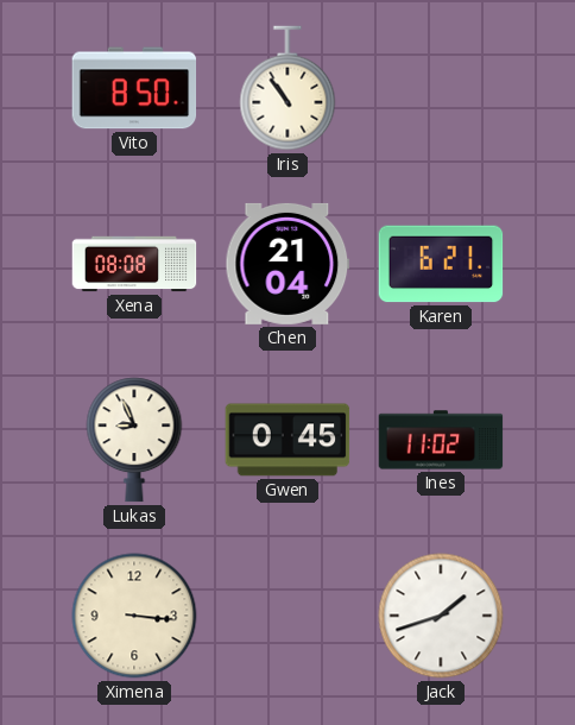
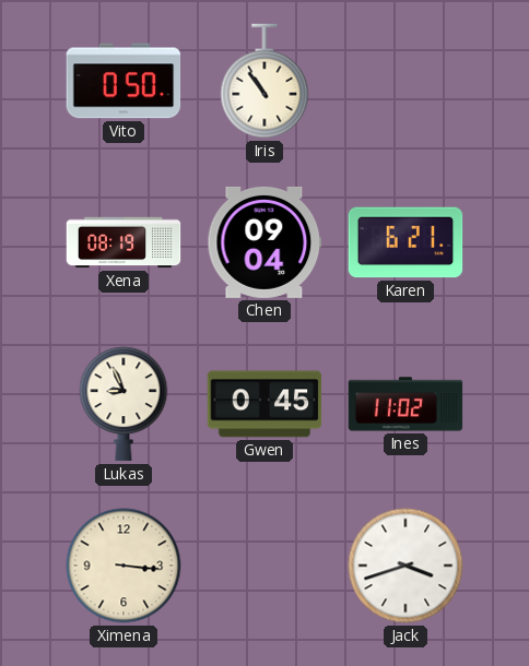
Vito: 8:50 -> 0:50 (124, 81)
Xena: 08:08 -> 08:19 (124, 242)
Chen: 21:04 -> 09:04 (264, 242)
Jack: 1:42 -> 3:42 (405, 566)
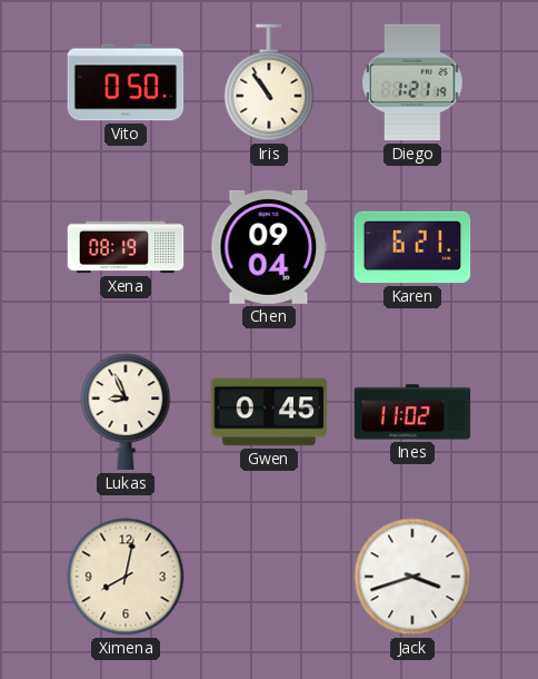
Diego: none -> 1:21 (412, 82)
Ximena: 3:16 -> 8:02 (126, 577)
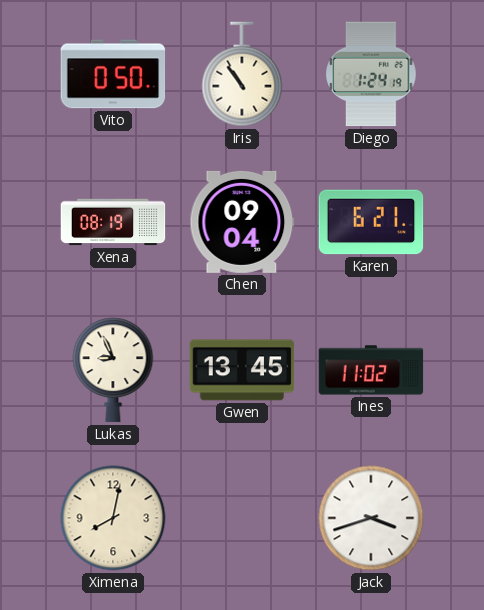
Diego: 1:21 -> 1:24 (371, 74)
Gwen: 0:45 -> 13:45 (242, 370)
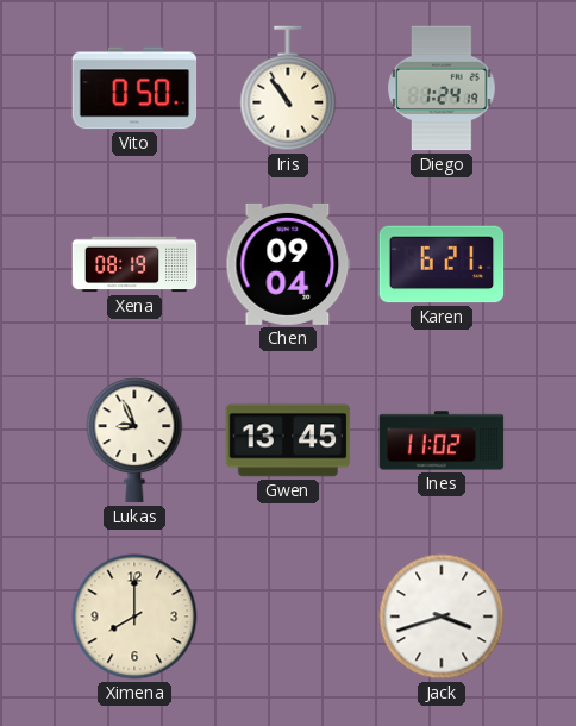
Ximena: 8:02 -> 8:00 (134, 617)
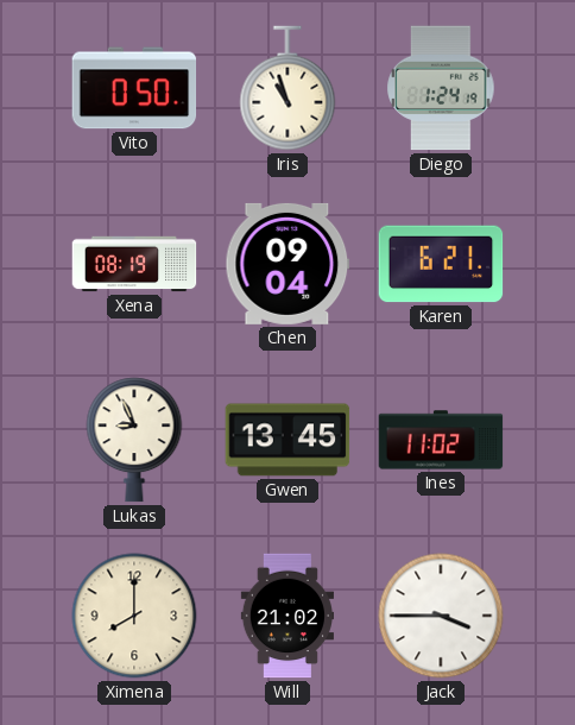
Iris: 10:54 -> 10:57 (287, 88)
Will: none -> 21:02 (286, 616)
Jack: 3:42 -> 3:45 (441, 616)
